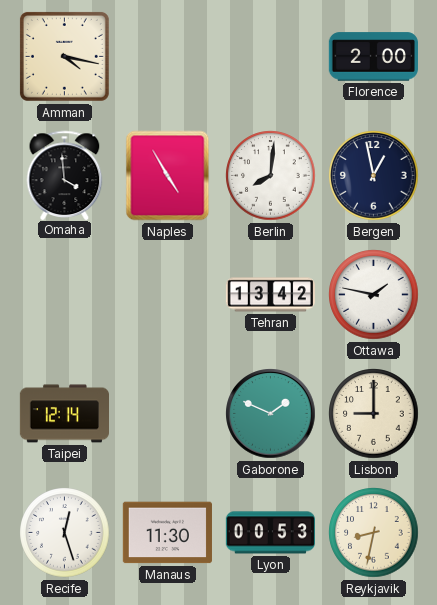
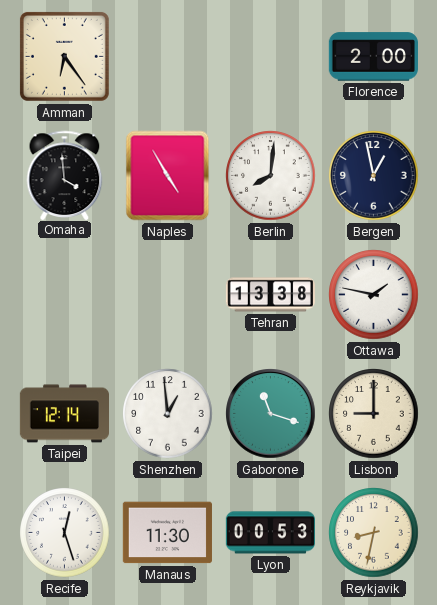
Amman: 4:17 -> 6:24 (64, 56)
Tehran: 13:42 -> 13:38 (270, 295)
Shenzhen: none -> 12:59 (168, 414)
Gaborone: 1:49 -> 11:18 (271, 414)
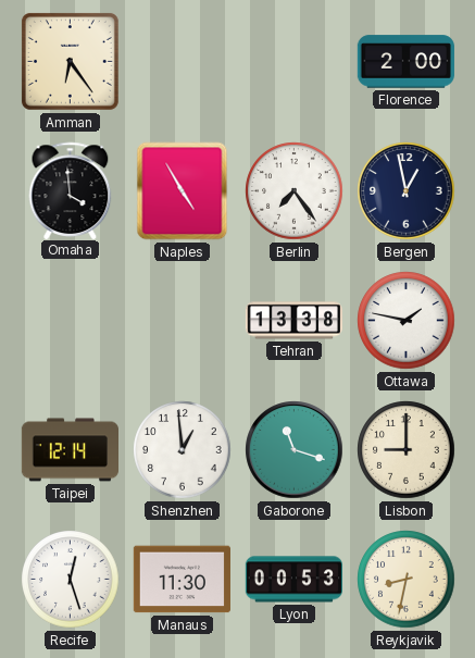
Berlin: 8:01 -> 7:24 (295, 191)
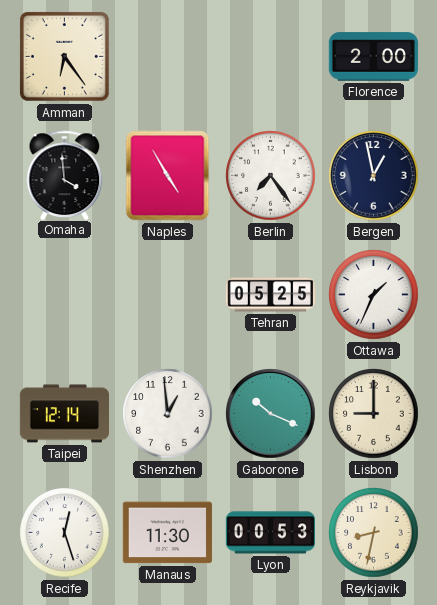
Tehran: 13:38 -> 05:25 (270, 295)
Ottawa: 1:47 -> 1:34 (374, 295)
Gaborone: 11:18 -> 10:19 (271, 414)
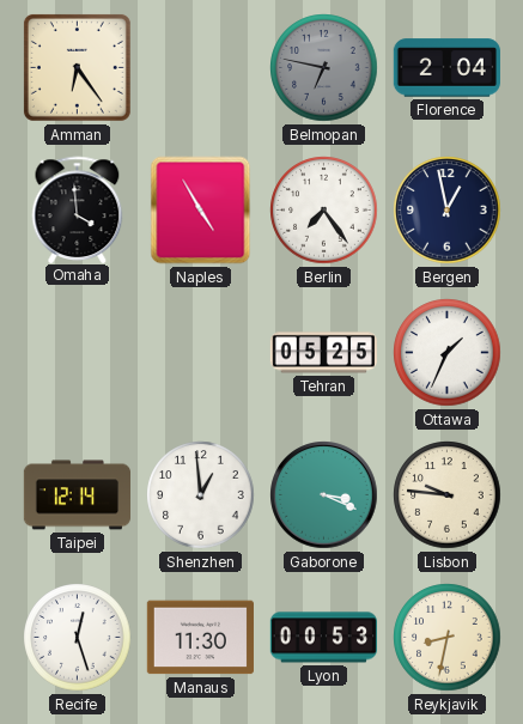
Belmopan: none -> 6:47 (324, 68)
Florence: 2:00 -> 2:04 (446, 68)
Gaborone: 10:19 -> 3:19 (324, 495)
Lisbon: 9:00 -> 9:46 (448, 495)
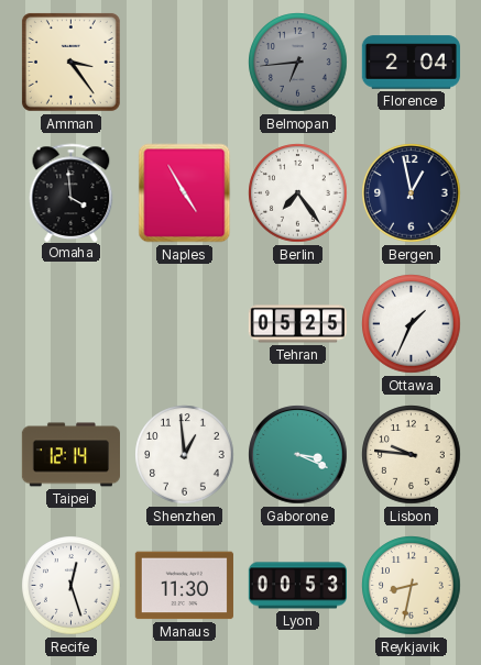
Amman: 6:24 -> 3:24 (70, 62)
Belmopan: 6:47 -> 6:44 (298, 63)
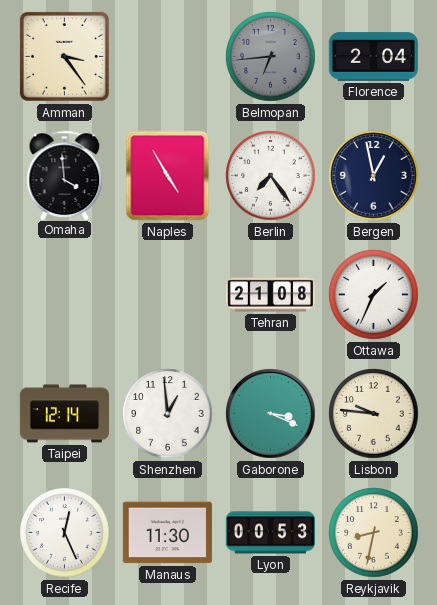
Tehran: 05:25 -> 21:08 (270, 295)
Recife: 12:27 -> 12:26 (65, 533)
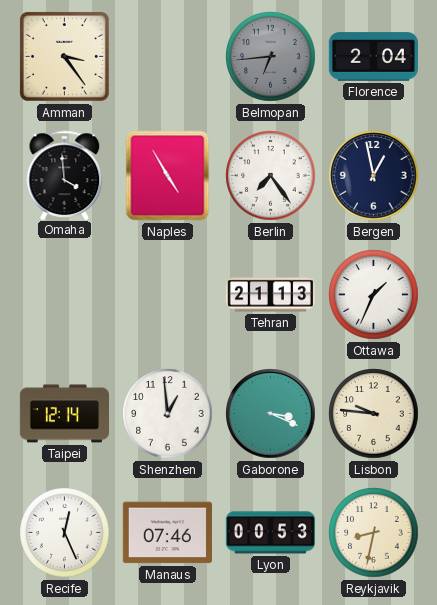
Tehran: 21:08 -> 21:13 (270, 295)
Manaus: 11:30 -> 07:46 (167, 533)
